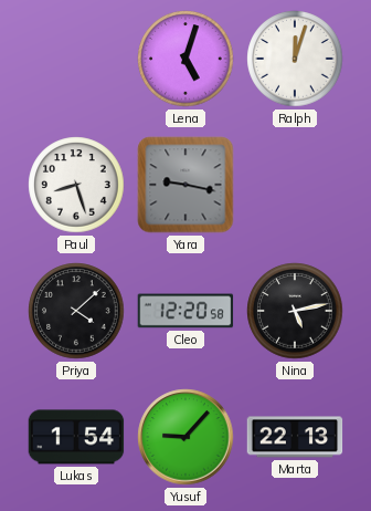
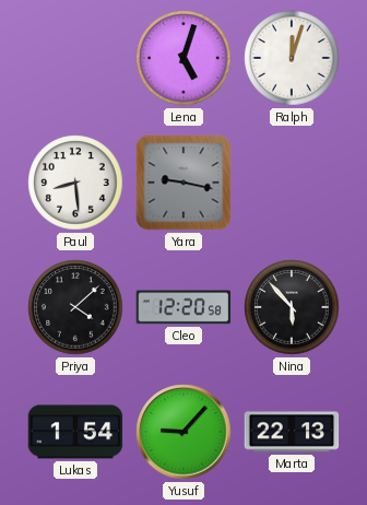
Paul: 8:27 -> 8:29 (75, 183)
Nina: 5:13 -> 5:53 (292, 307)
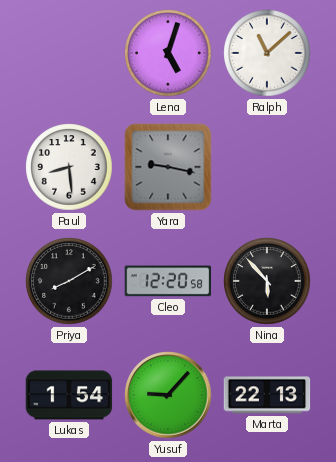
Ralph: 12:03 -> 11:08 (267, 53)
Priya: 4:08 -> 8:10 (69, 281)
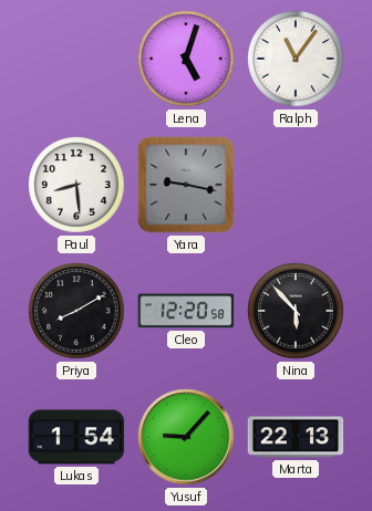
Ralph: 11:08 -> 11:06 (296, 59)
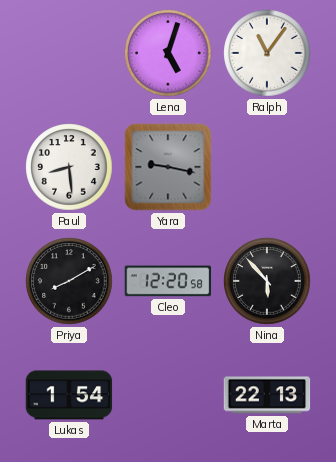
Yusuf: 9:07 -> none (186, 437)
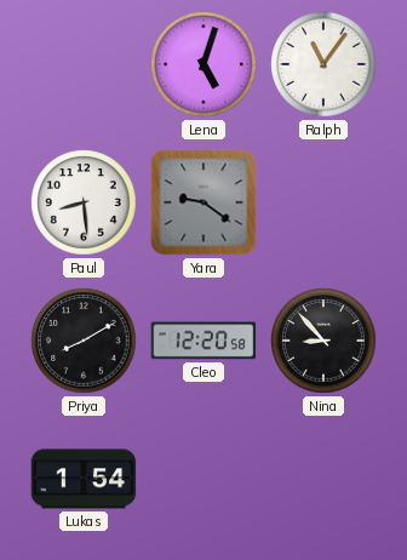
Yara: 9:17 -> 9:21 (203, 202)
Nina: 5:53 -> 8:53 (323, 341)
Marta: 22:13 -> none (267, 395)
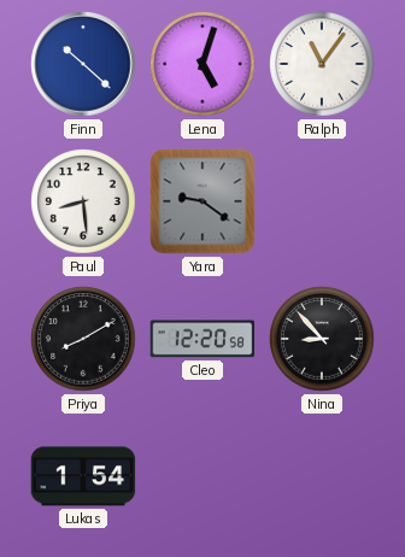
Finn: none -> 10:22 (83, 64)
